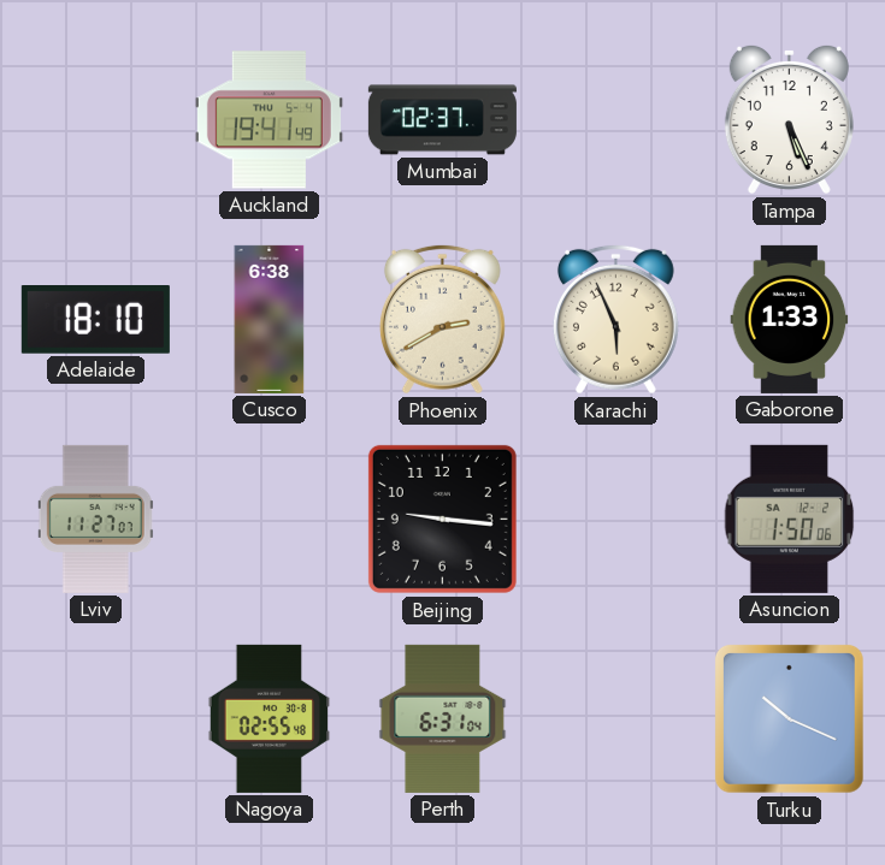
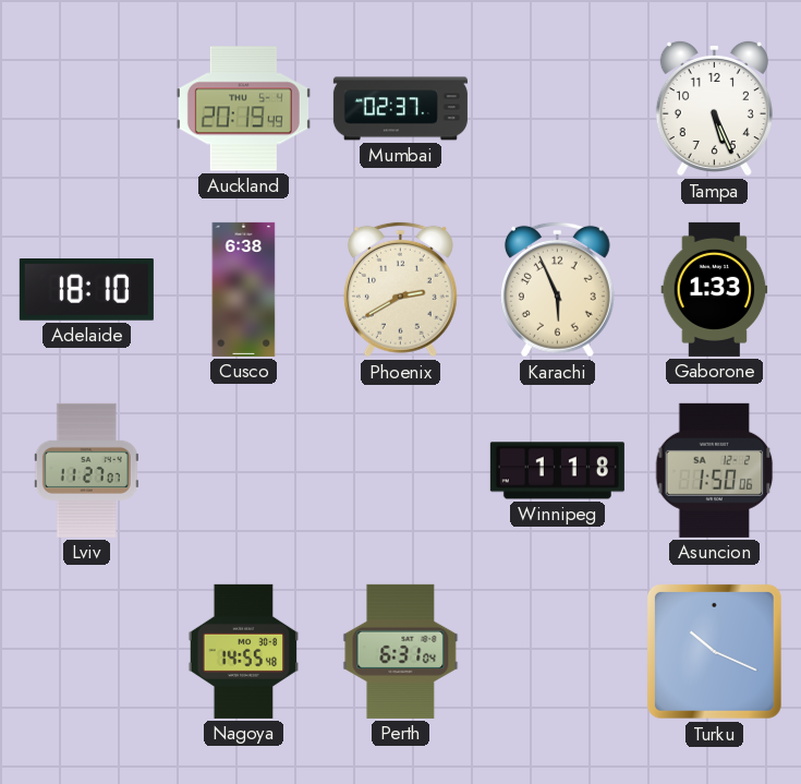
Auckland: 19:41 -> 20:19 (243, 109)
Beijing: 9:16 -> none (442, 519)
Winnipeg: none -> 1:18 (557, 471)
Nagoya: 02:55 -> 14:55 (244, 651)
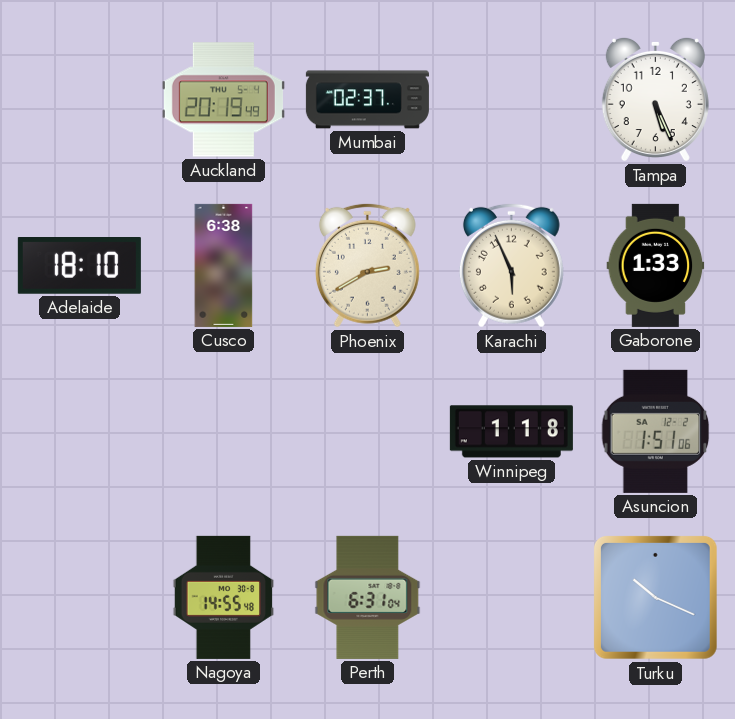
Lviv: 11:27 -> none (86, 470)
Asuncion: 1:50 -> 1:51 (656, 431)
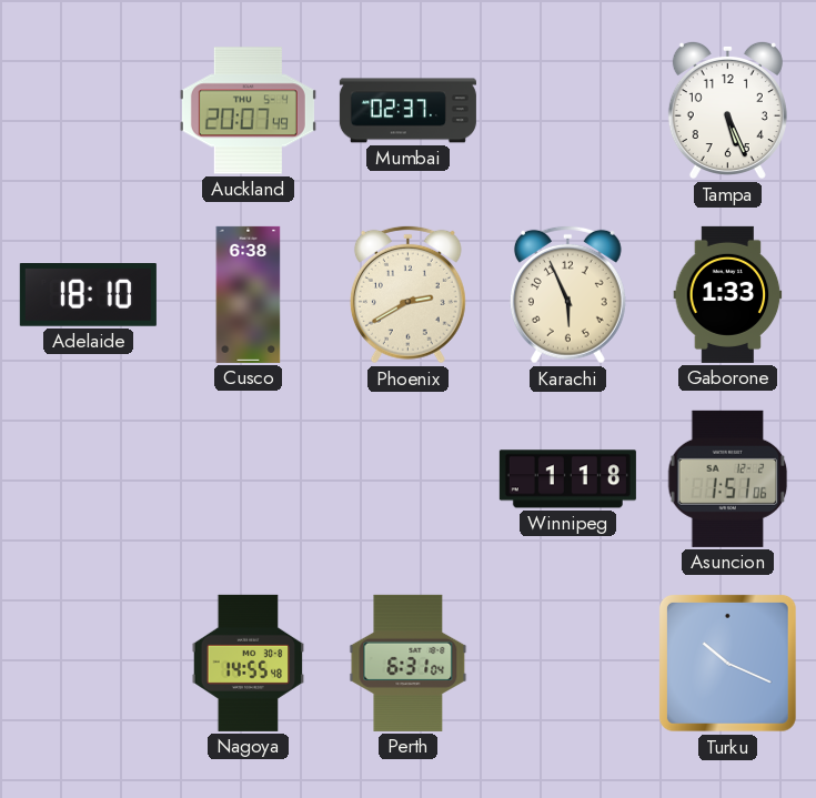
Auckland: 20:19 -> 20:07 (248, 111)
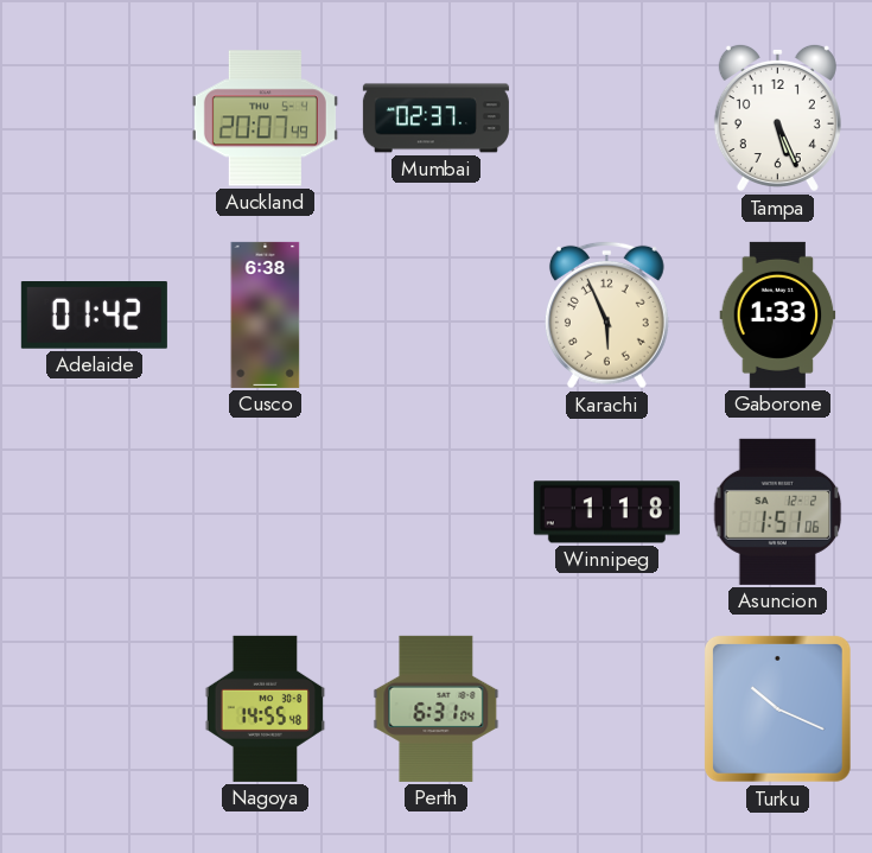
Adelaide: 18:10 -> 01:42 (94, 316)
Phoenix: 2:40 -> none (407, 294)
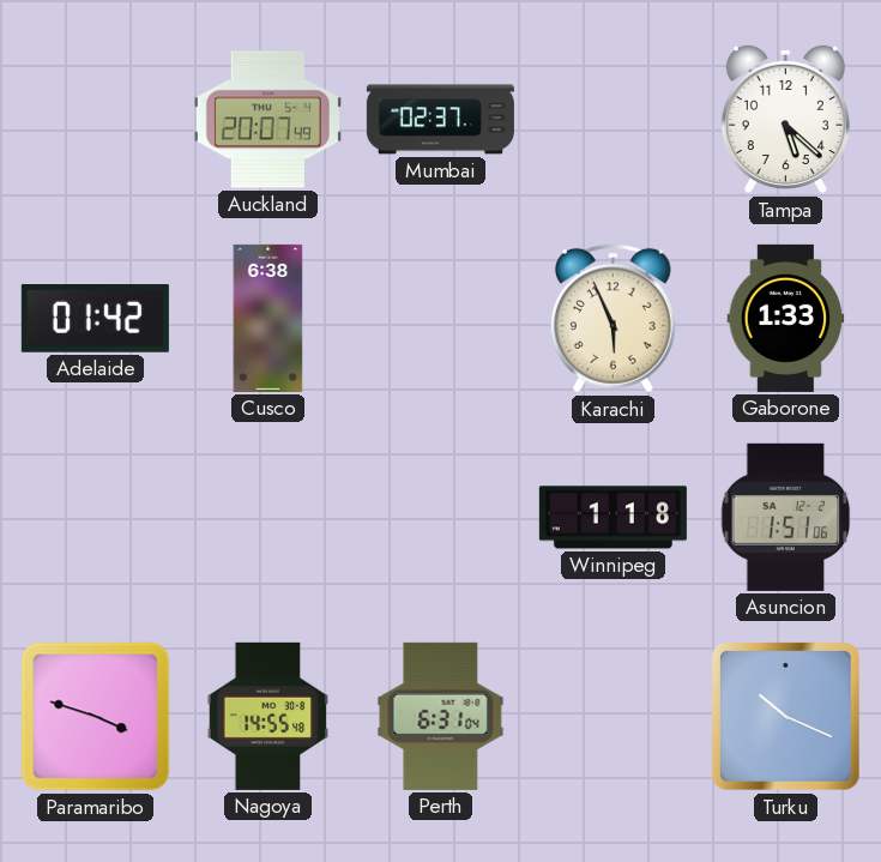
Tampa: 5:26 -> 5:22 (785, 119)
Paramaribo: none -> 3:48 (96, 717)
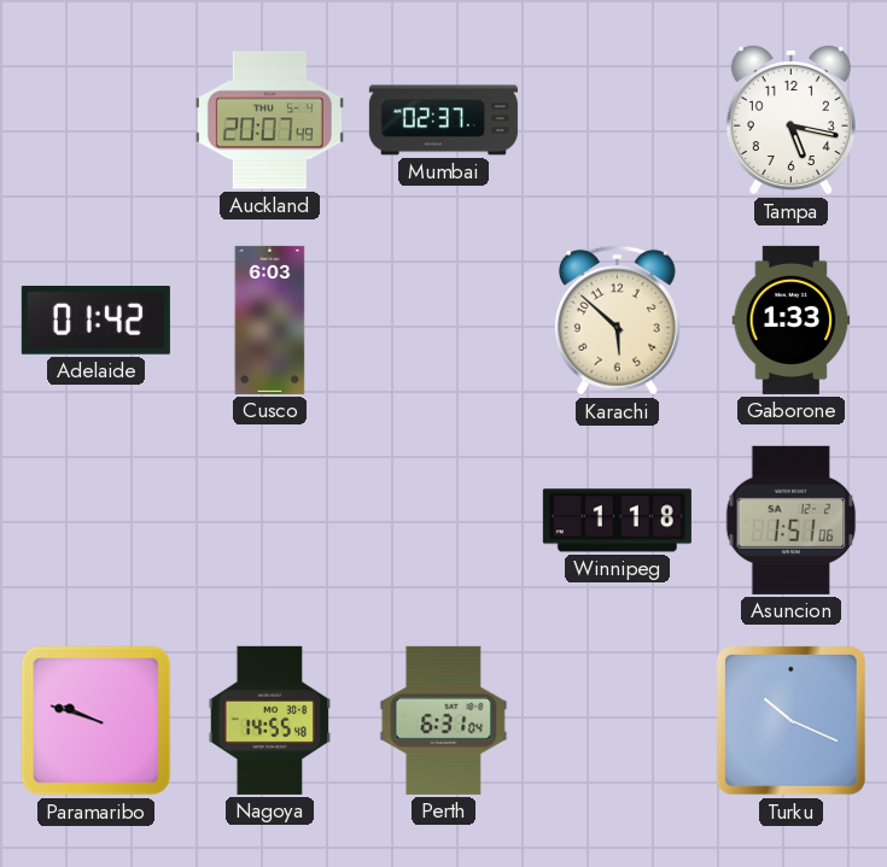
Tampa: 5:22 -> 5:17 (790, 119)
Cusco: 6:38 -> 6:03 (270, 320)
Karachi: 5:56 -> 5:52 (617, 320)
Paramaribo: 3:48 -> 9:48 (97, 721)
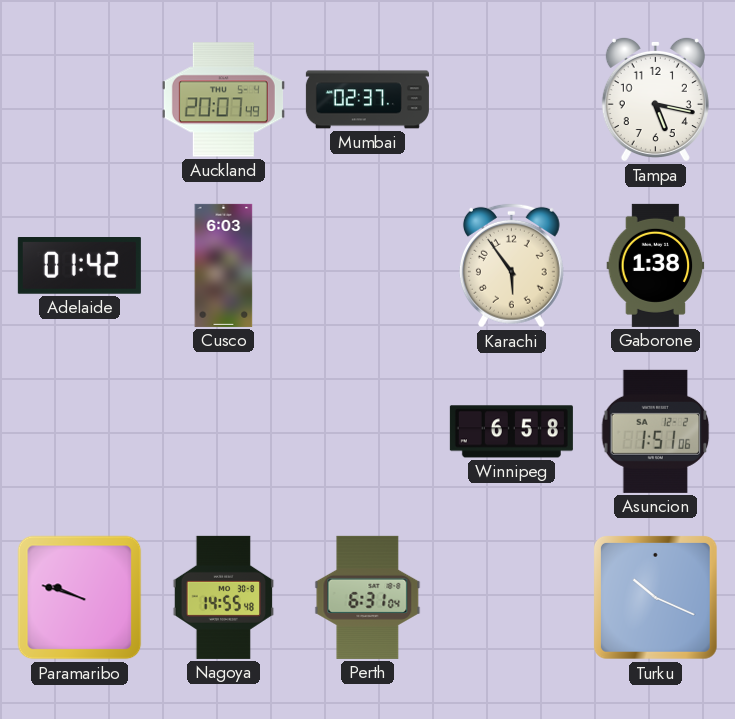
Karachi: 5:52 -> 5:54 (511, 265)
Gaborone: 1:33 -> 1:38 (656, 265)
Winnipeg: 1:18 -> 6:58 (511, 432)
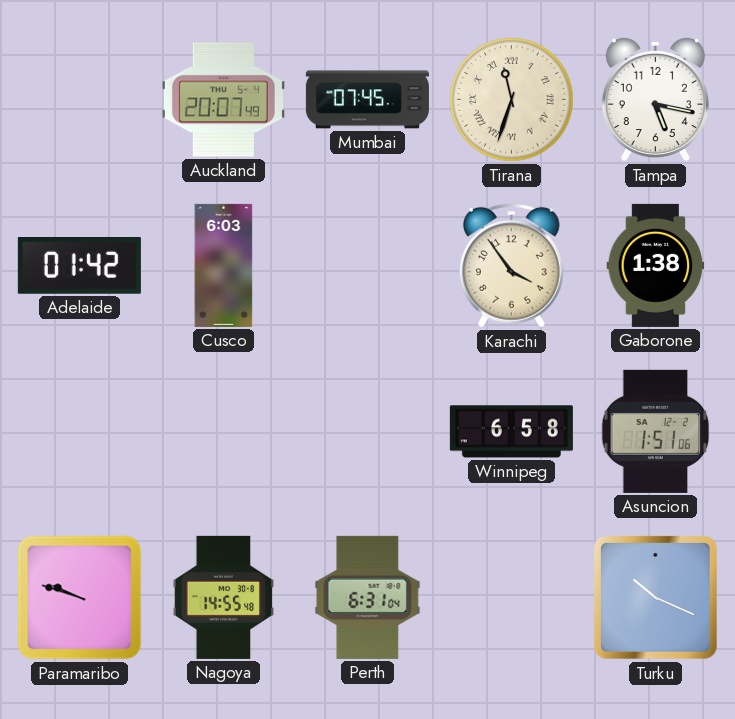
Mumbai: 02:37 -> 07:45 (367, 100)
Tirana: none -> 11:33 (512, 100)
Karachi: 5:54 -> 3:54 (511, 265)
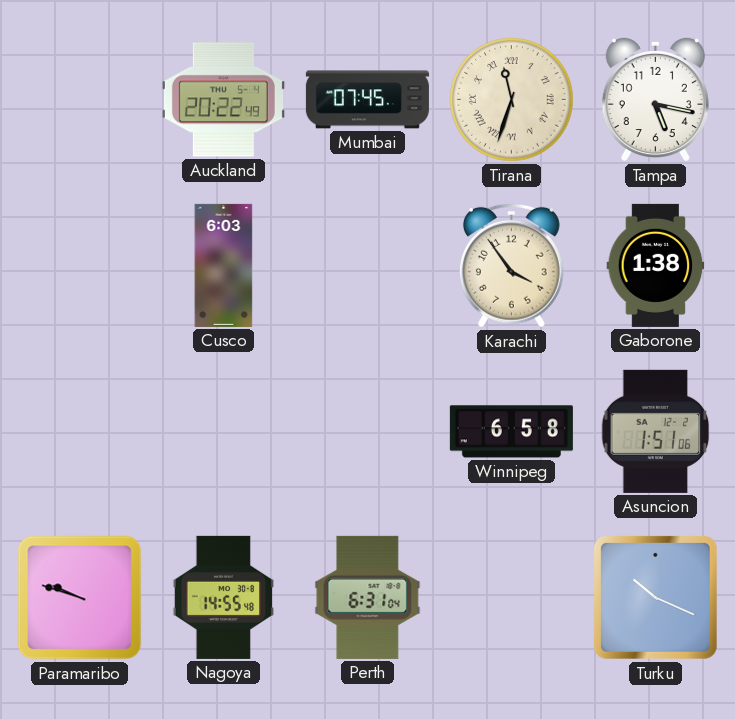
Auckland: 20:07 -> 20:22 (223, 100)
Adelaide: 01:42 -> none (79, 266)
